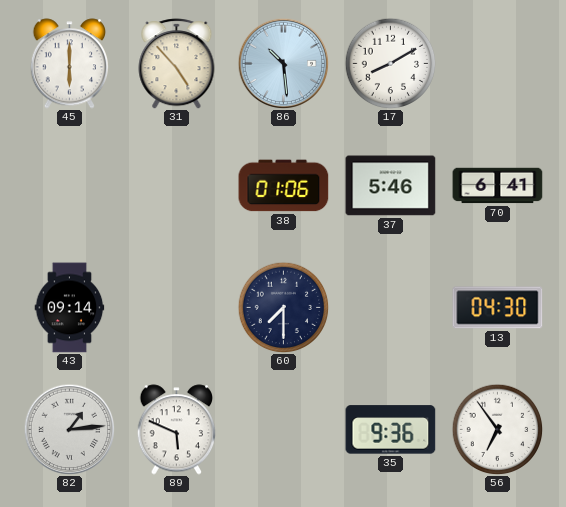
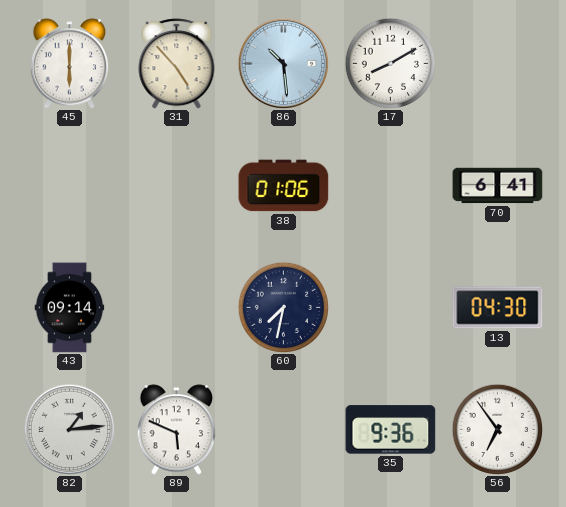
37: 5:46 -> none (391, 186)
60: 7:30 -> 7:32 (283, 307)
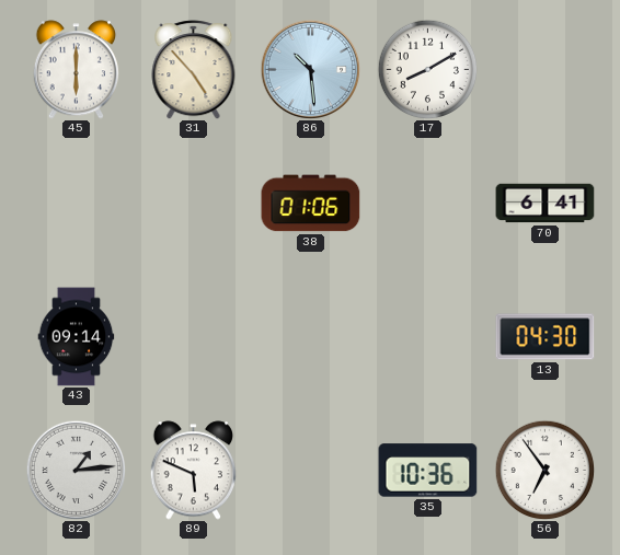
60: 7:32 -> none (283, 307)
35: 9:36 -> 10:36 (428, 471)
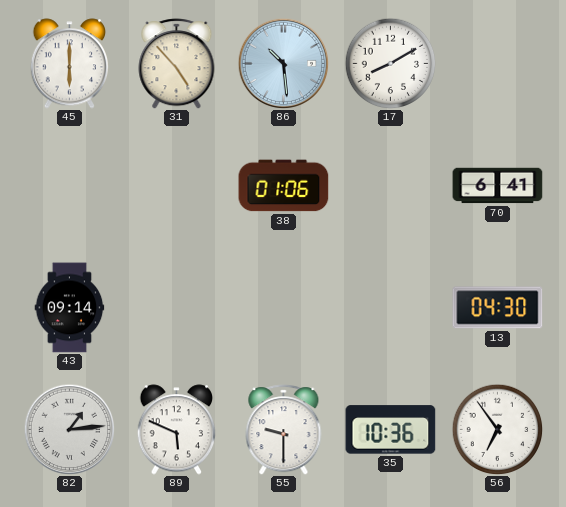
55: none -> 9:30 (284, 430)
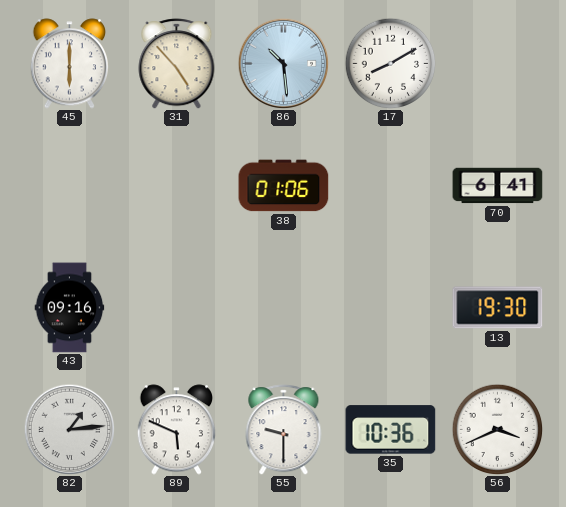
43: 09:14 -> 09:16 (70, 308)
13: 04:30 -> 19:30 (498, 308)
56: 6:54 -> 3:41 (497, 429)
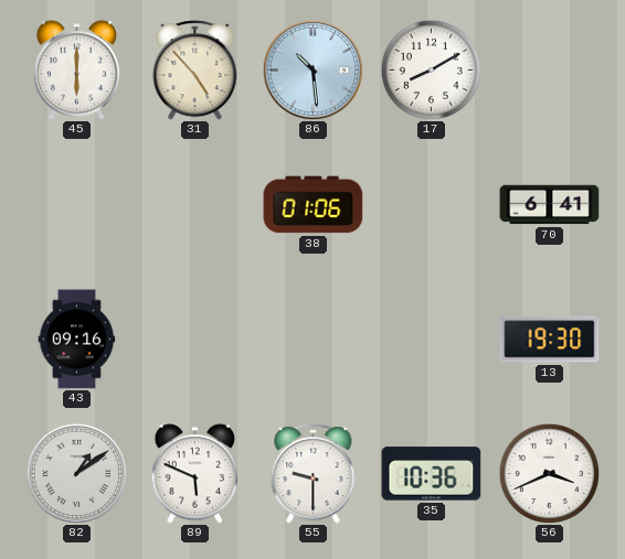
82: 1:14 -> 1:09 (76, 473)
